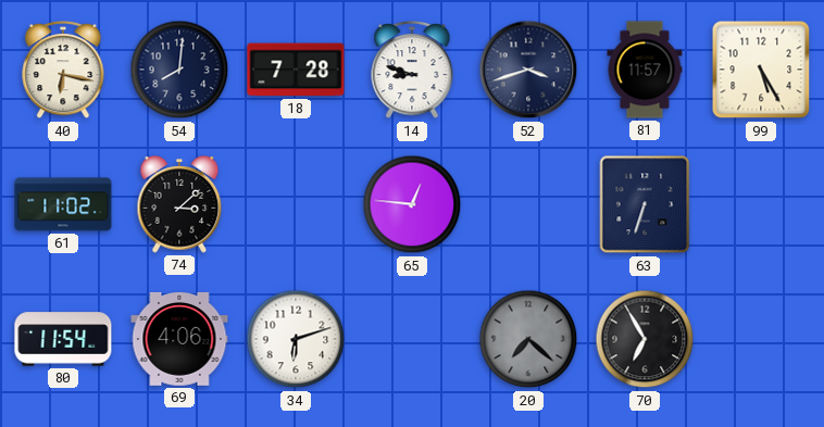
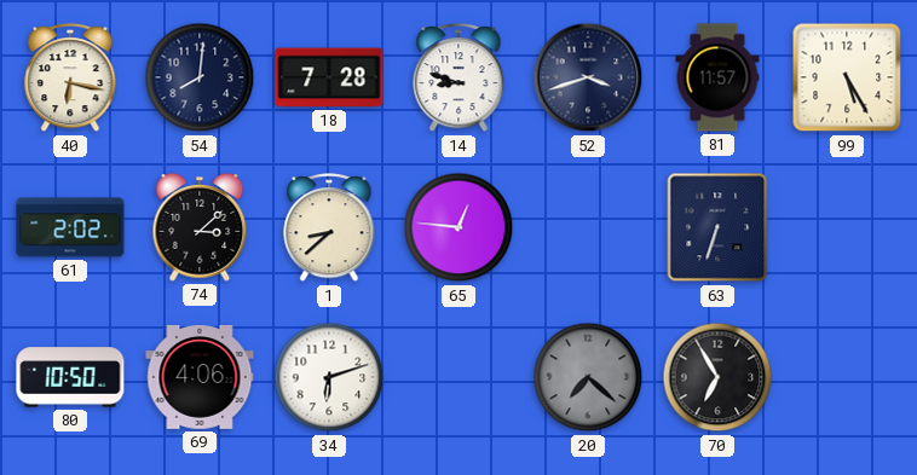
61: 11:02 -> 2:02 (70, 227)
1: none -> 8:38 (329, 228)
80: 11:54 -> 10:50 (70, 377)
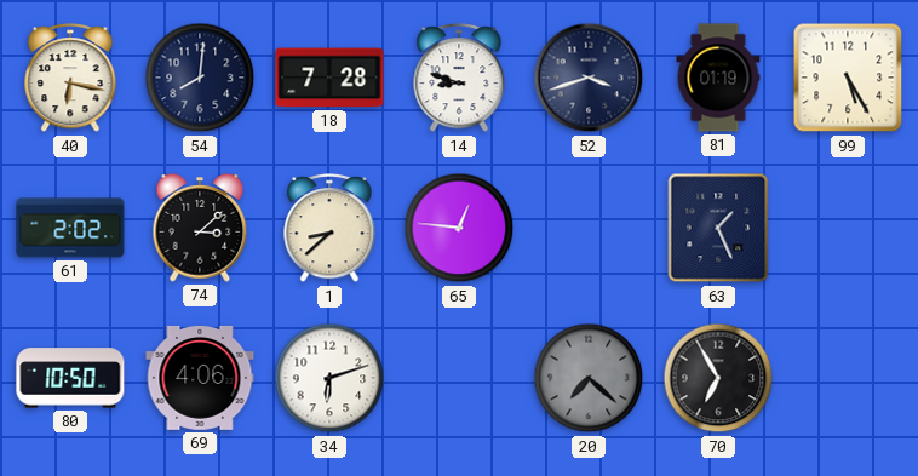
81: 11:57 -> 01:19 (718, 78)
63: 6:33 -> 1:26 (718, 228)
